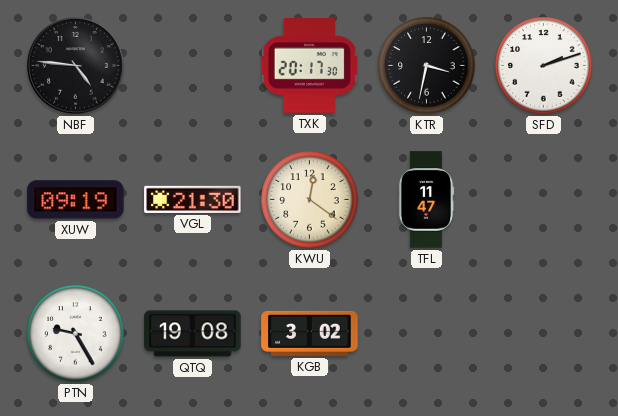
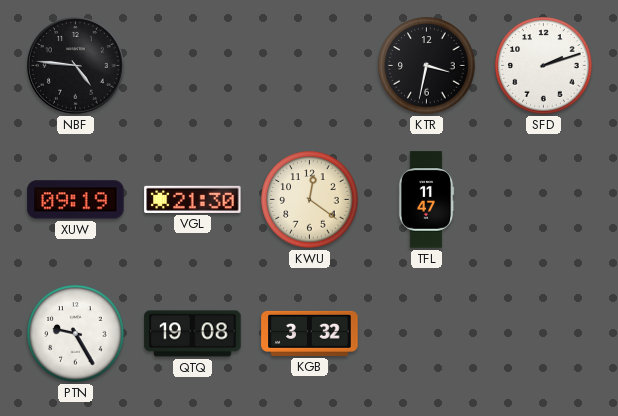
TXK: 20:17 -> none (309, 65)
KGB: 3:02 -> 3:32 (310, 333)
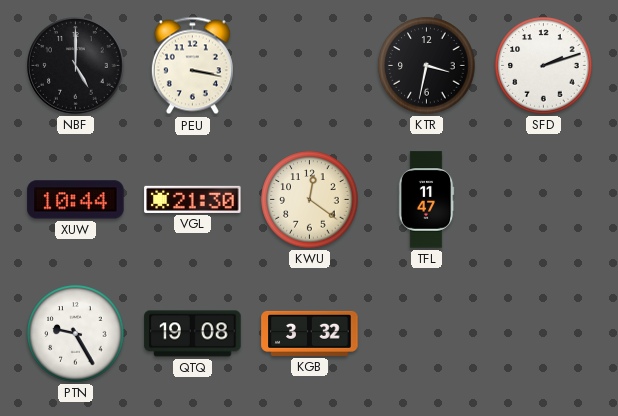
NBF: 4:46 -> 5:00 (76, 66)
PEU: none -> 3:17 (192, 66)
XUW: 09:19 -> 10:44 (76, 200)
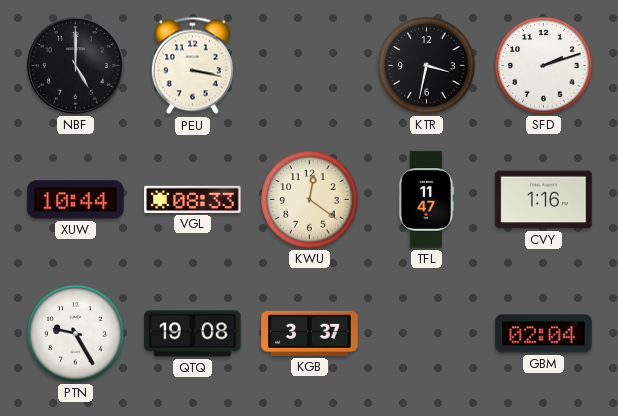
VGL: 21:30 -> 08:33 (193, 199)
CVY: none -> 1:16 (544, 200)
KGB: 3:32 -> 3:37 (310, 333)
GBM: none -> 02:04 (544, 334)
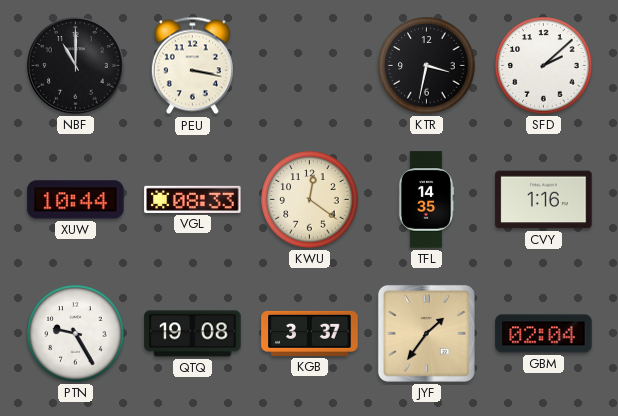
NBF: 5:00 -> 11:00 (76, 66)
SFD: 2:12 -> 2:08 (544, 66)
TFL: 11:47 -> 14:35 (426, 200)
JYF: none -> 1:36 (426, 333)
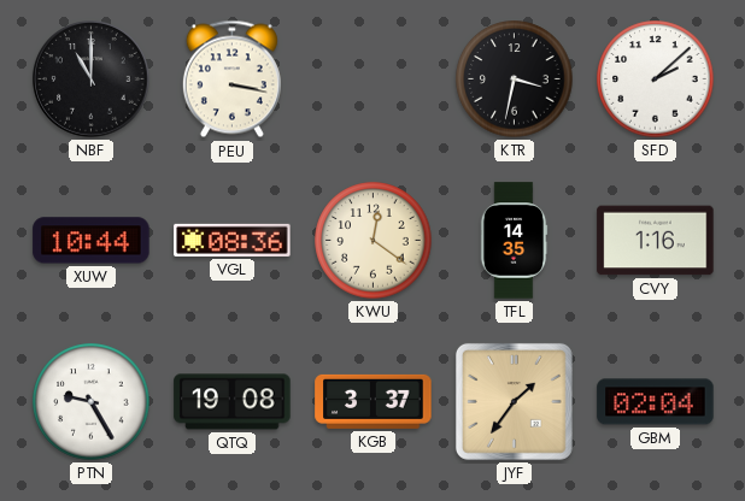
VGL: 08:33 -> 08:36 (233, 240)
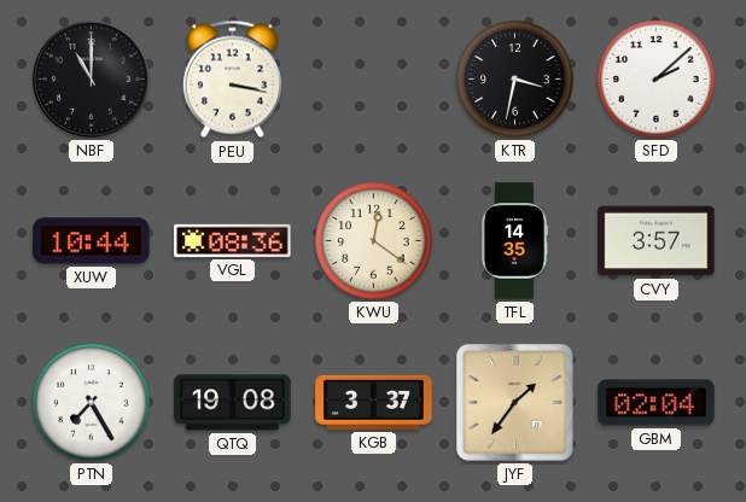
CVY: 1:16 -> 3:57 (657, 241)
PTN: 9:25 -> 7:25 (92, 403)
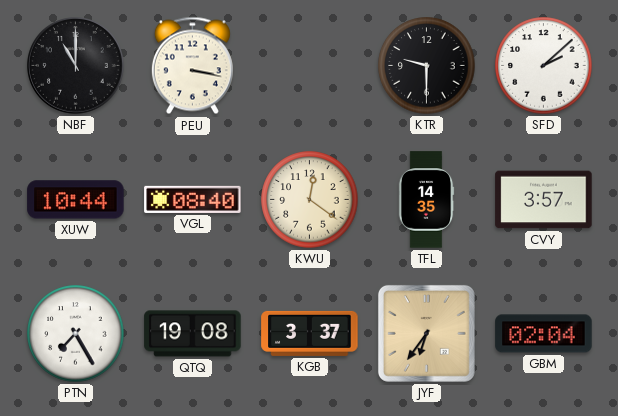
KTR: 3:32 -> 9:30 (427, 66)
VGL: 08:36 -> 08:40 (193, 199)
JYF: 1:36 -> 6:36 (426, 333)
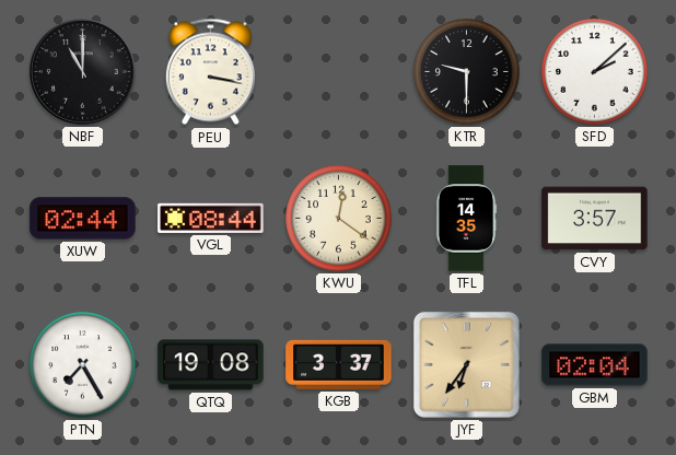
XUW: 10:44 -> 02:44 (83, 219)
VGL: 08:40 -> 08:44 (211, 218)
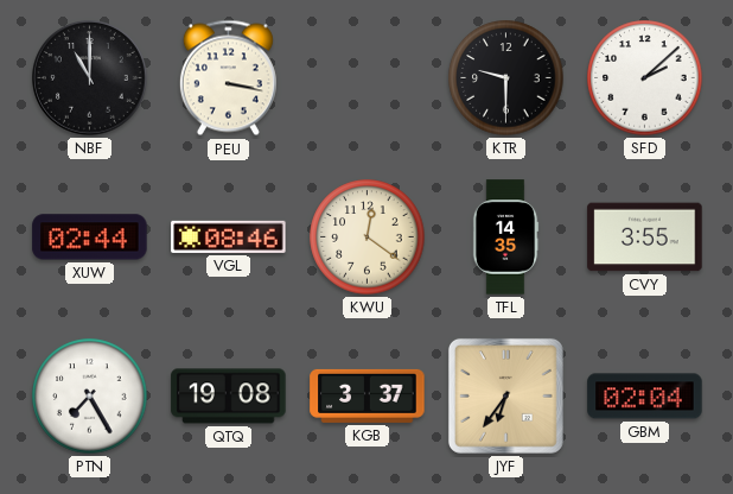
VGL: 08:44 -> 08:46 (229, 236)
CVY: 3:57 -> 3:55 (645, 237)
